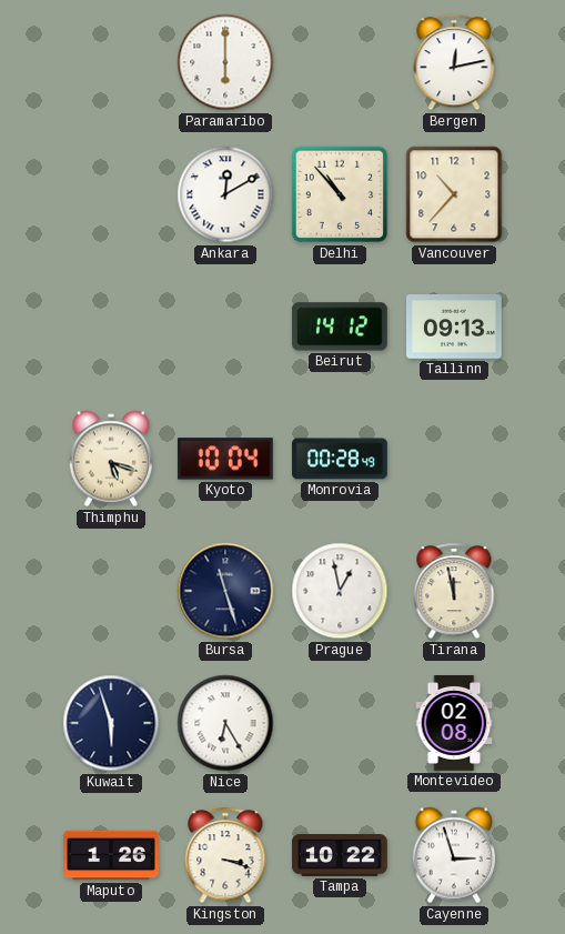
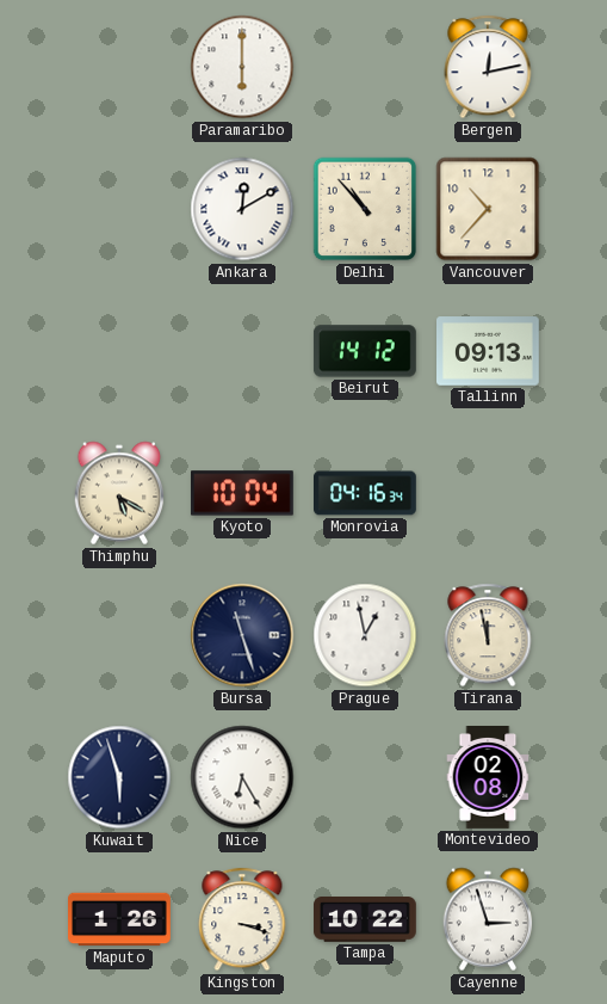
Thimphu: 5:18 -> 5:20 (119, 493)
Monrovia: 00:28 -> 04:16 (366, 493)
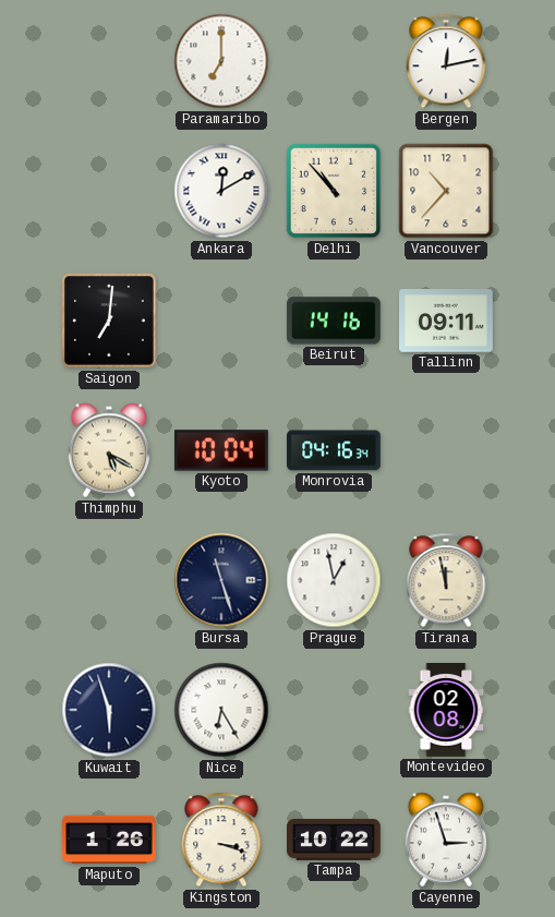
Paramaribo: 6:00 -> 7:00 (221, 61)
Saigon: none -> 7:01 (109, 321)
Beirut: 14:12 -> 14:16 (334, 321)
Tallinn: 09:13 -> 09:11 (447, 321)
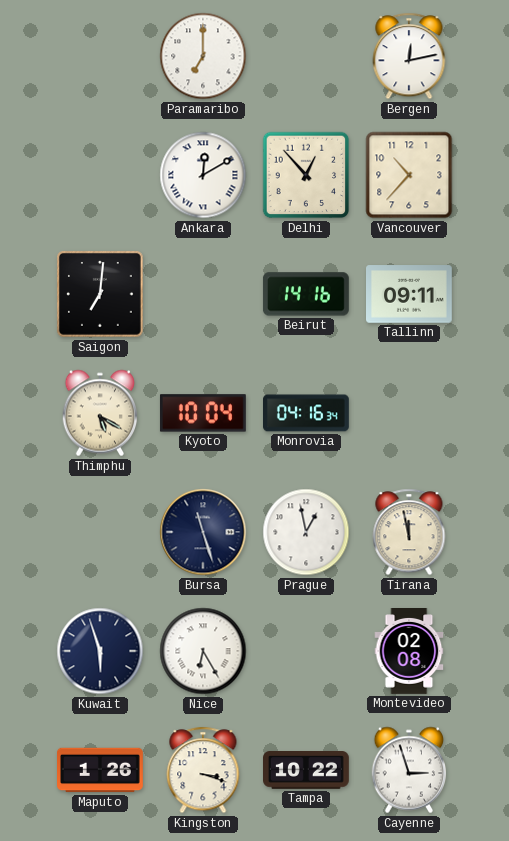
Delhi: 10:53 -> 12:53 (306, 175)
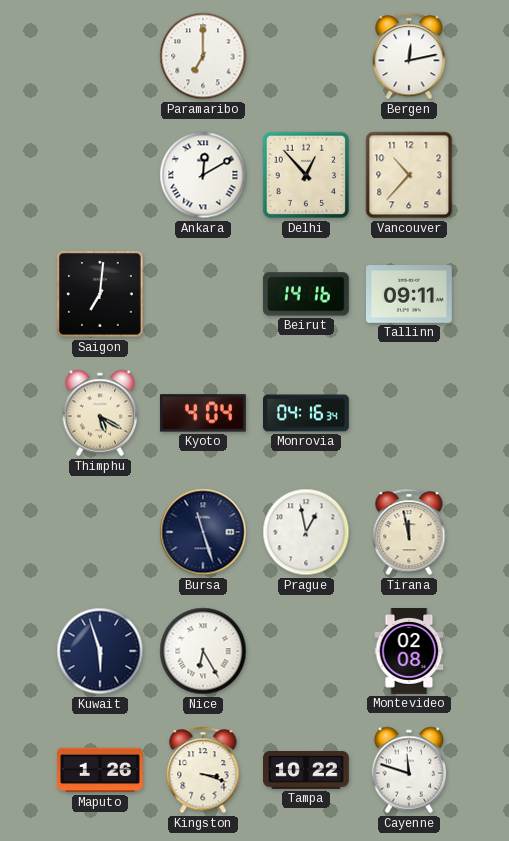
Kyoto: 10:04 -> 4:04 (203, 413)
Cayenne: 2:57 -> 11:48 (409, 770)
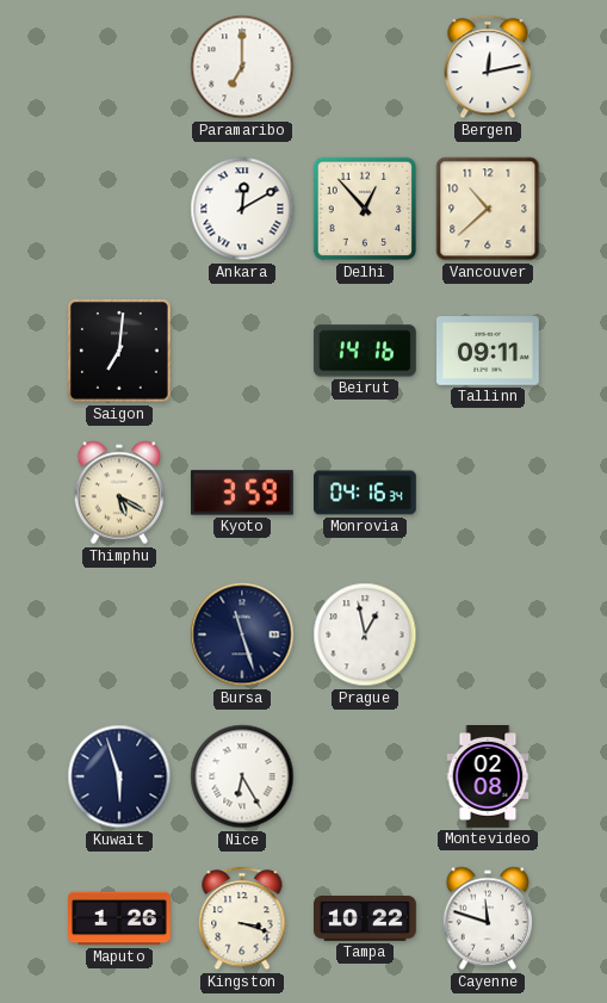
Vancouver: 10:37 -> 10:38 (488, 209)
Kyoto: 4:04 -> 3:59 (242, 493)
Tirana: 11:58 -> none (409, 532)
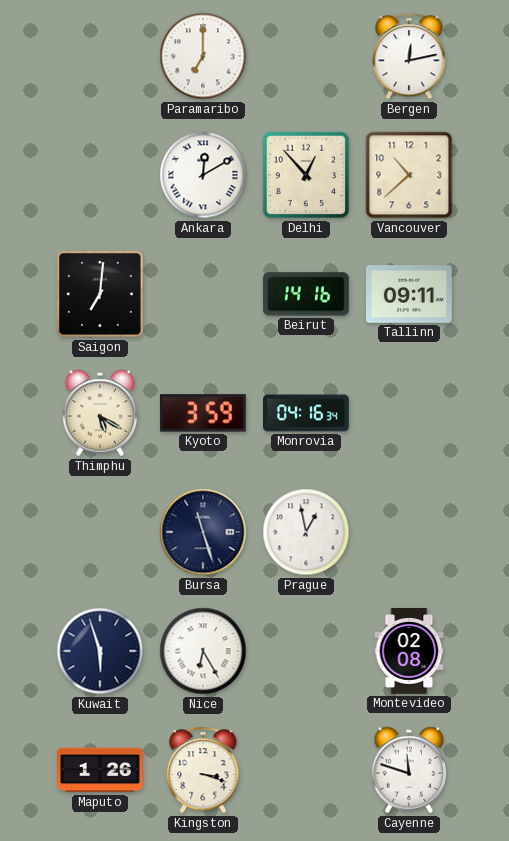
Tampa: 10:22 -> none (366, 920)
